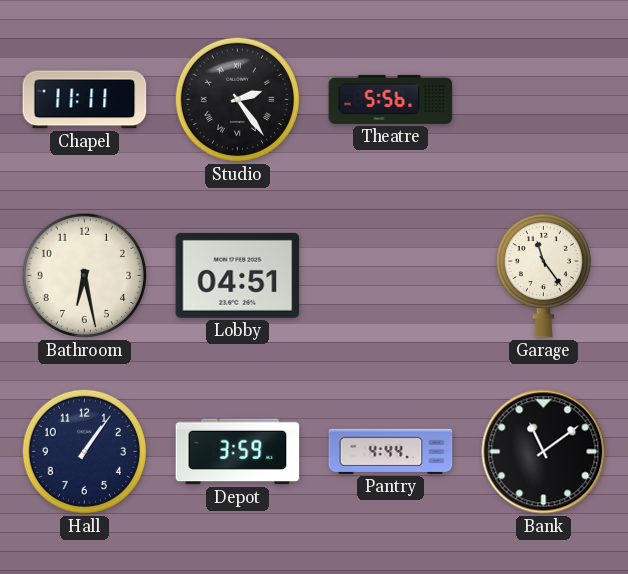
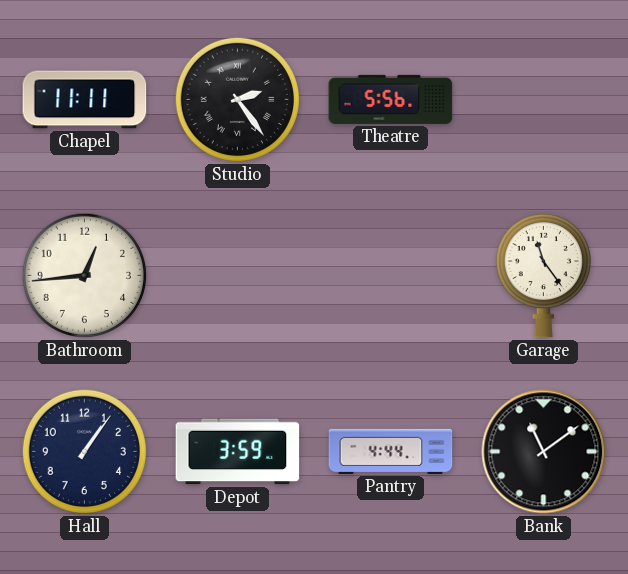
Bathroom: 6:28 -> 12:44 (84, 275)
Lobby: 04:51 -> none (238, 275)
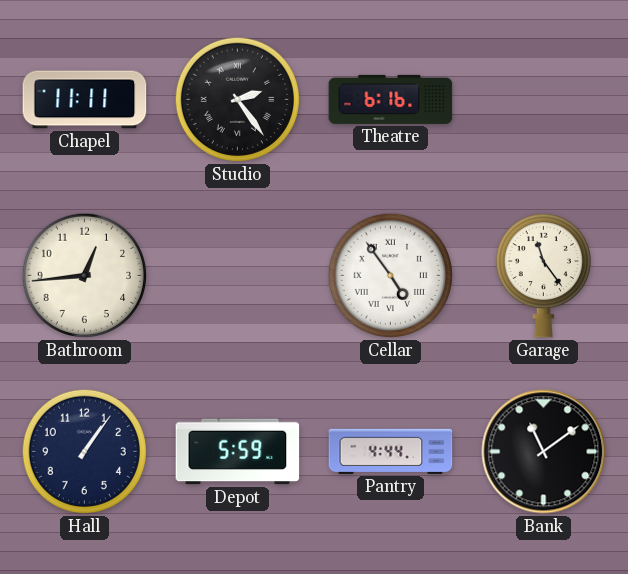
Theatre: 5:56 -> 6:16 (391, 99)
Cellar: none -> 4:54 (390, 275)
Depot: 3:59 -> 5:59 (238, 452)
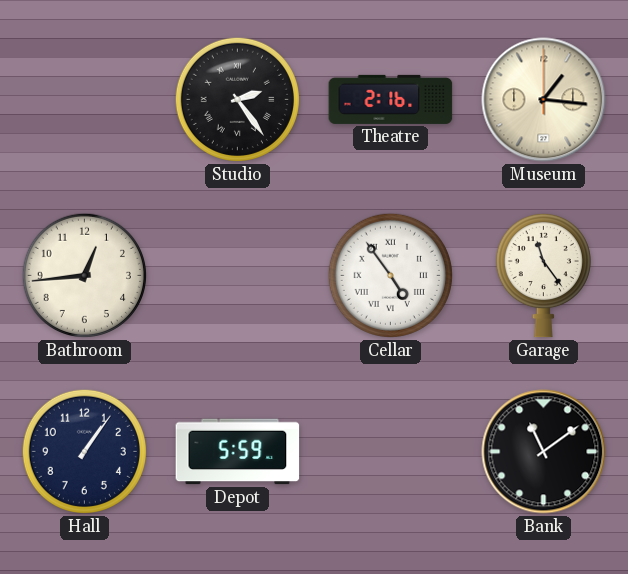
Chapel: 11:11 -> none (85, 100)
Theatre: 6:16 -> 2:16 (391, 99)
Museum: none -> 1:16 (544, 100)
Pantry: 4:44 -> none (391, 451)
